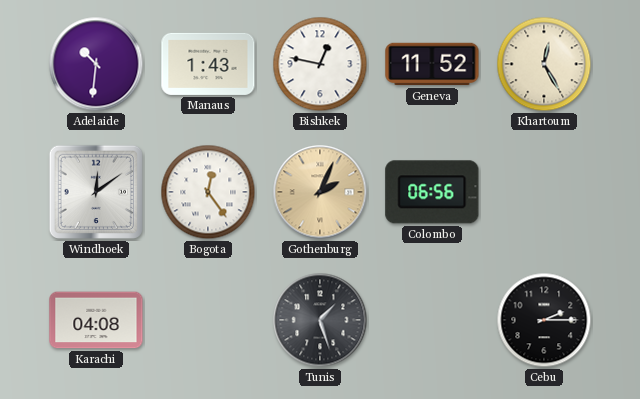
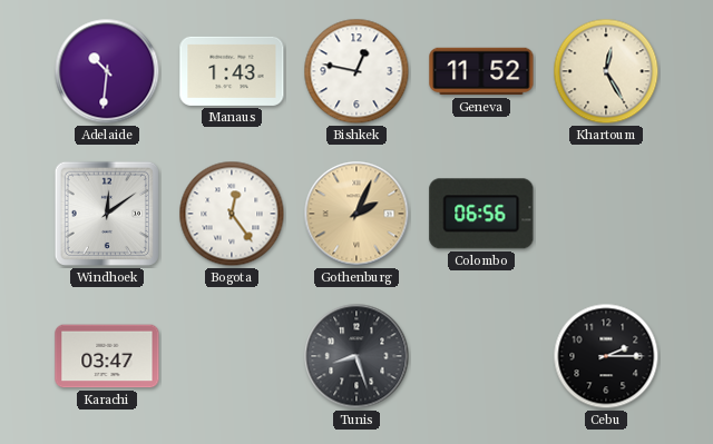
Karachi: 04:08 -> 03:47 (107, 356)
Tunis: 1:27 -> 8:27 (356, 356)
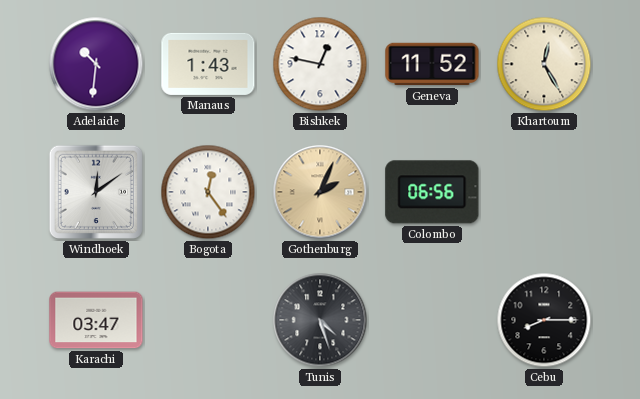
Tunis: 8:27 -> 4:27 (320, 320)
Cebu: 2:15 -> 8:15 (544, 320)
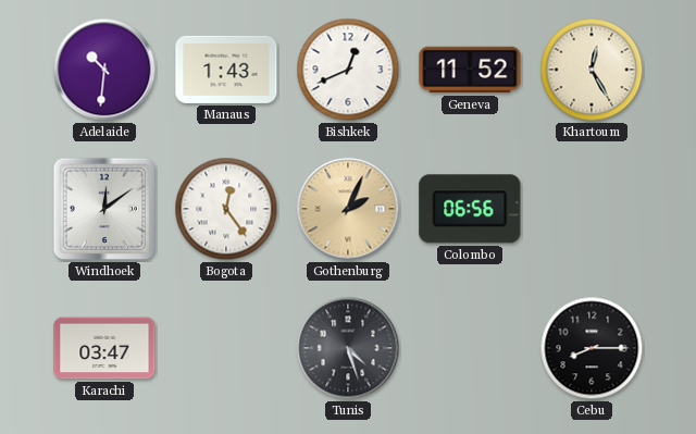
Bishkek: 12:47 -> 12:41 (348, 70)
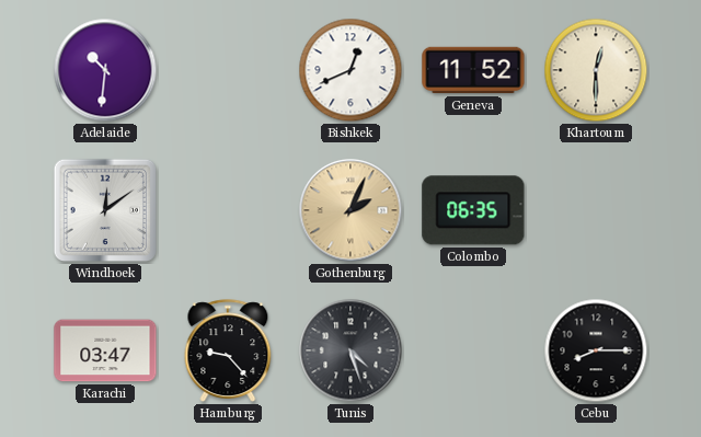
Manaus: 1:43 -> none (226, 70)
Khartoum: 12:25 -> 12:30 (596, 70)
Bogota: 12:24 -> none (226, 209)
Colombo: 06:56 -> 06:35 (473, 210)
Hamburg: none -> 9:23 (228, 350)
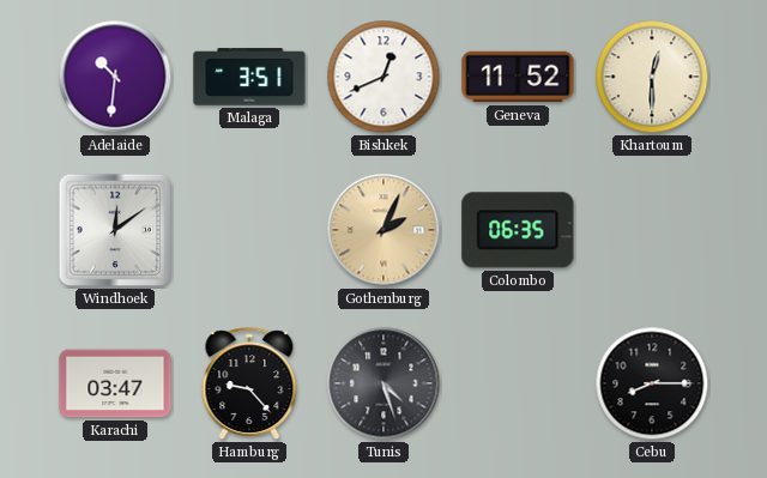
Malaga: none -> 3:51 (249, 77)
